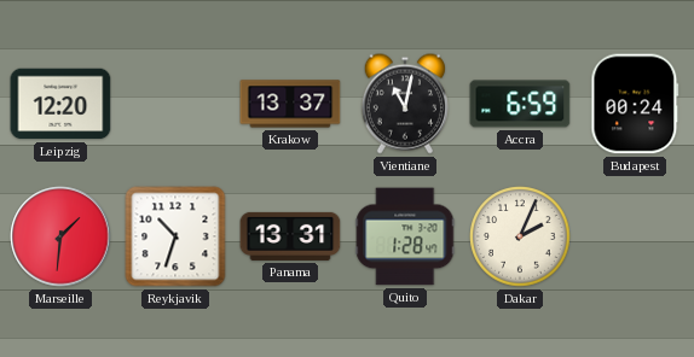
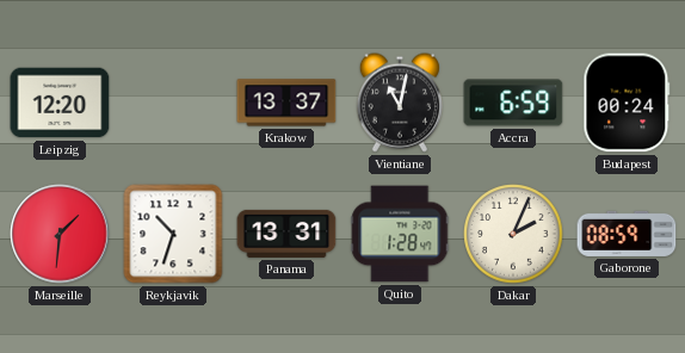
Gaborone: none -> 08:59 (627, 234)
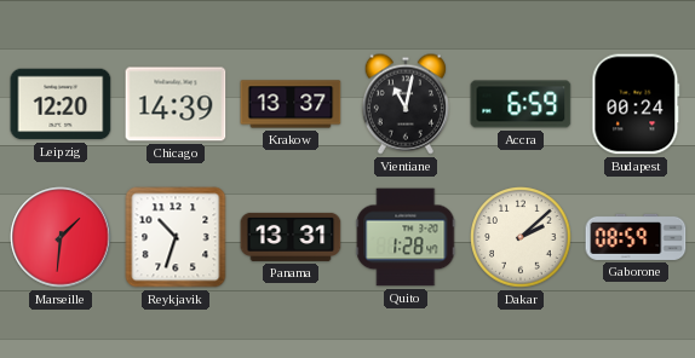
Chicago: none -> 14:39 (176, 104)
Dakar: 2:04 -> 2:08 (521, 237)
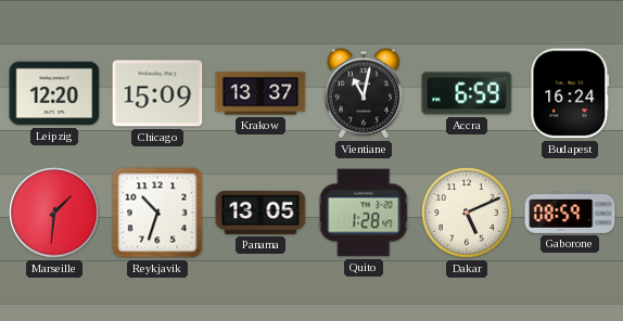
Chicago: 14:39 -> 15:09 (157, 93)
Budapest: 00:24 -> 16:24 (570, 93)
Panama: 13:31 -> 13:05 (260, 213)
Dakar: 2:08 -> 5:11 (467, 213)
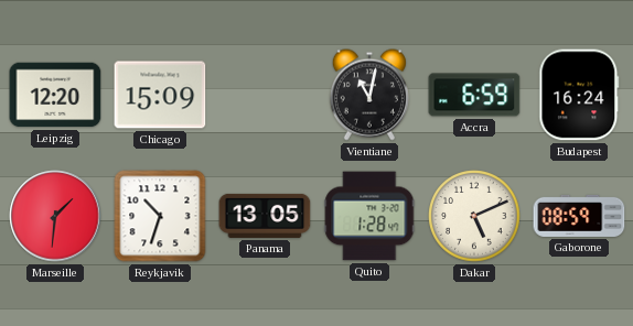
Krakow: 13:37 -> none (260, 93)
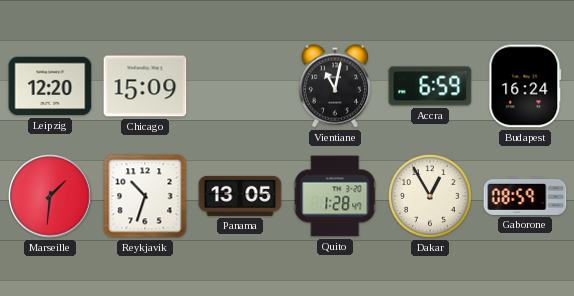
Dakar: 5:11 -> 12:55 (430, 196)
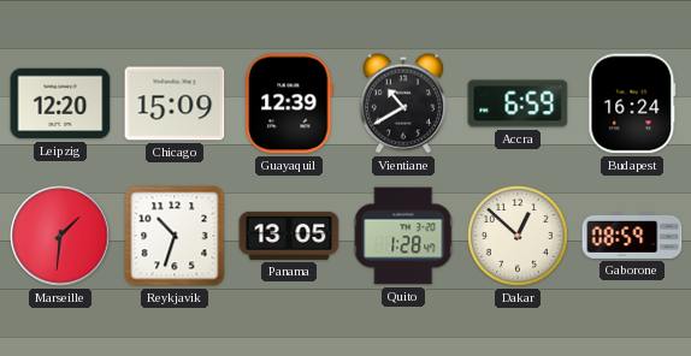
Guayaquil: none -> 12:39 (289, 103)
Vientiane: 11:02 -> 10:40 (403, 103)
Dakar: 12:55 -> 12:52 (518, 236)
